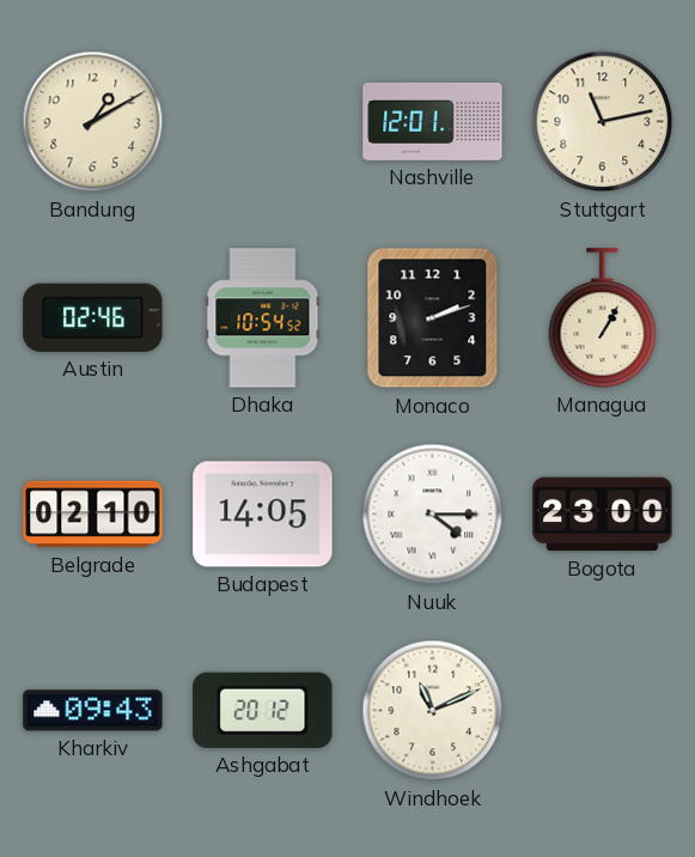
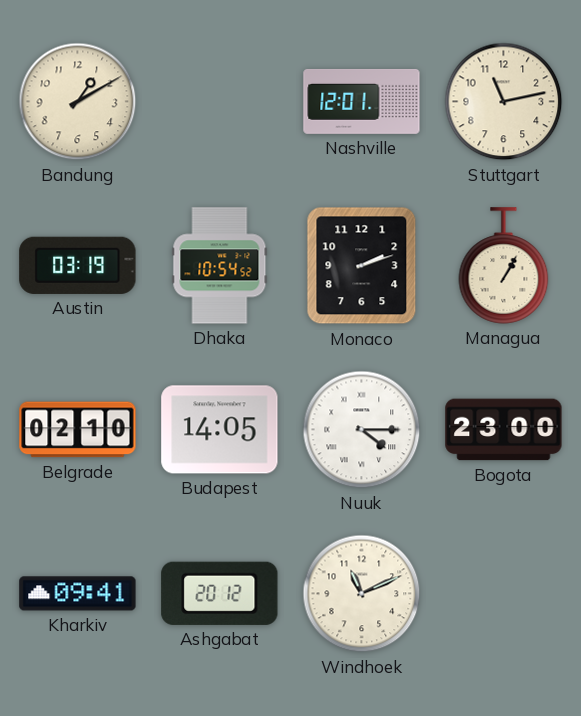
Austin: 02:46 -> 03:19 (78, 265)
Kharkiv: 09:43 -> 09:41 (78, 594)
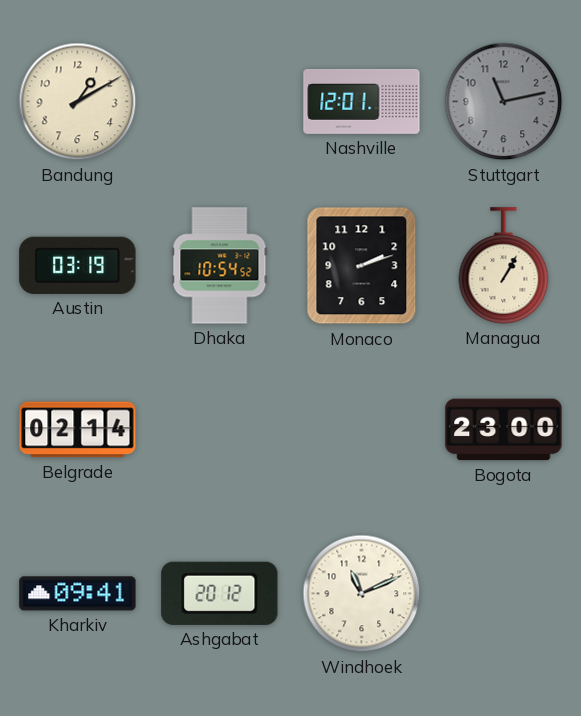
Stuttgart dial: cream -> grey (504, 102)
Belgrade: 02:10 -> 02:14 (78, 430)
Budapest: 14:05 -> none (220, 430)
Nuuk: 4:15 -> none (362, 430)
